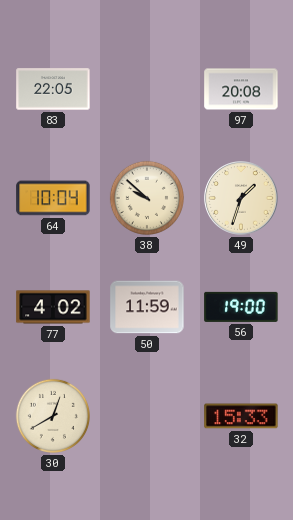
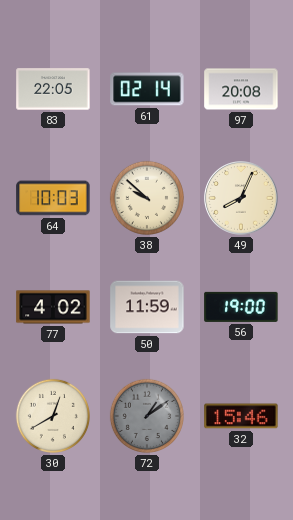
61: none -> 02:14 (147, 89)
64: 10:04 -> 10:03 (53, 198)
49: 1:33 -> 8:04 (241, 198)
72: none -> 1:09 (147, 416)
32: 15:33 -> 15:46 (241, 416)
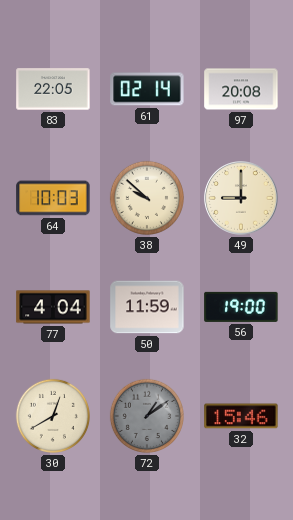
49: 8:04 -> 9:00 (241, 198)
77: 4:02 -> 4:04 (53, 307)
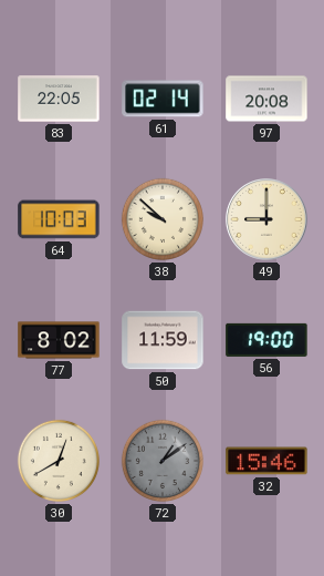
77: 4:04 -> 8:02 (59, 340)
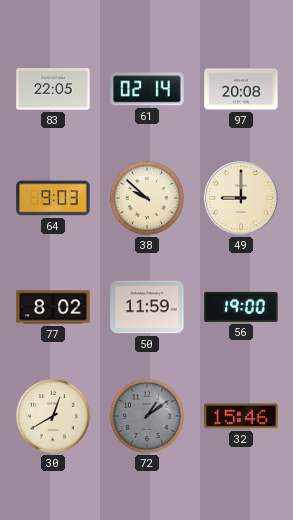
64: 10:03 -> 9:03 (53, 198)
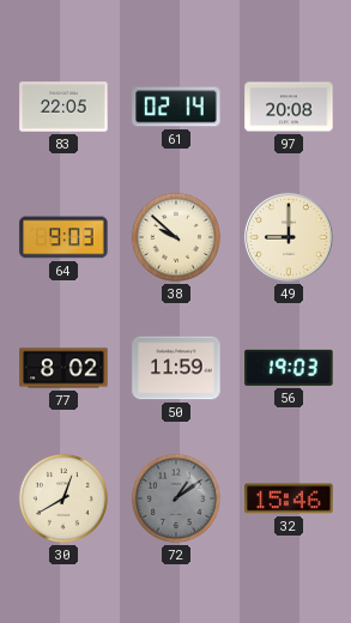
56: 19:00 -> 19:03 (289, 368)
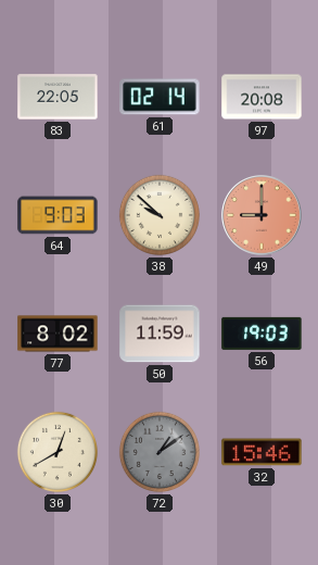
49 dial: cream -> salmon (262, 215)
